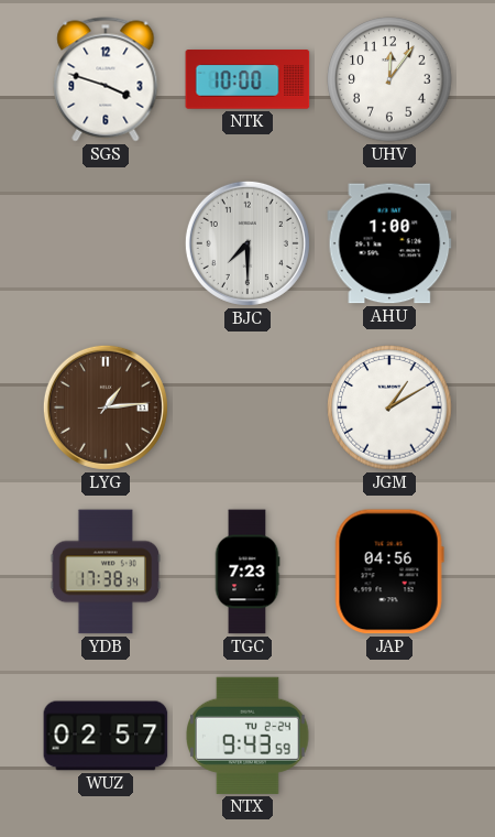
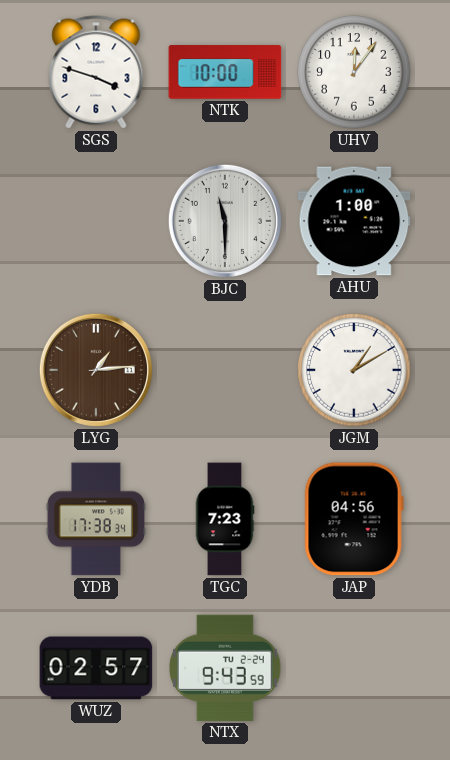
BJC: 7:30 -> 11:30 (225, 221)
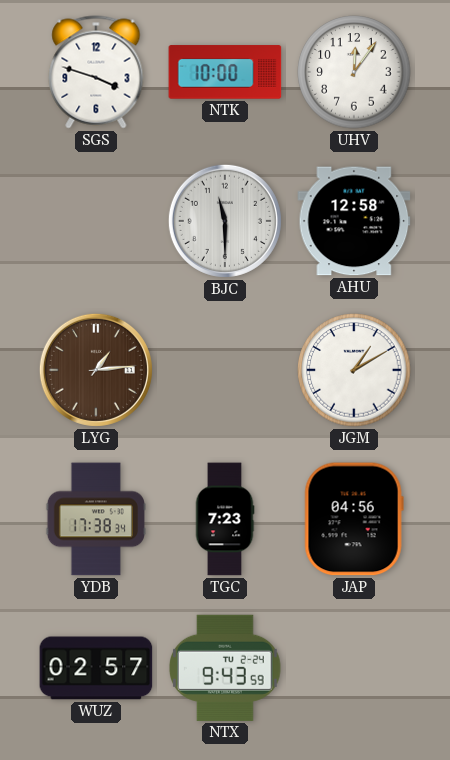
AHU: 1:00 -> 12:58 (354, 221)
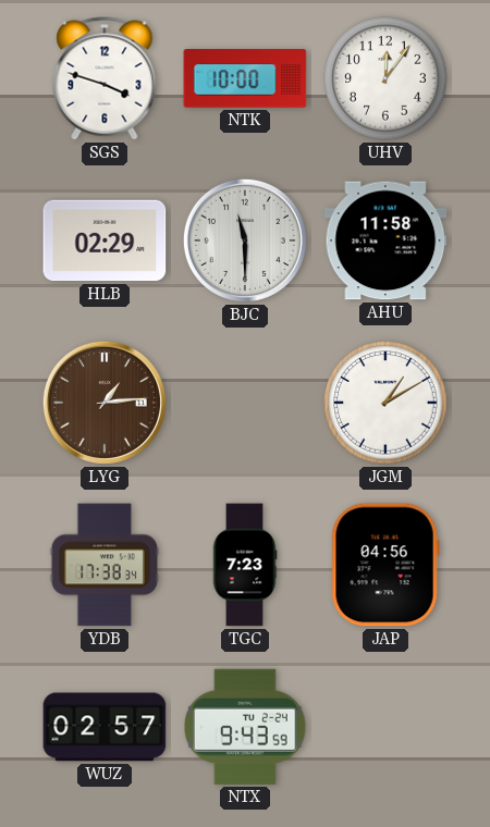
HLB: none -> 02:29 (105, 240)
AHU: 12:58 -> 11:58 (385, 240)
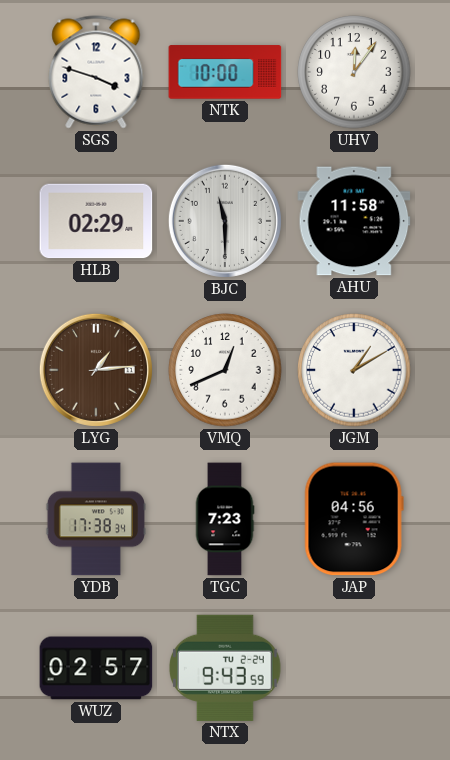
VMQ: none -> 12:41 (225, 370)
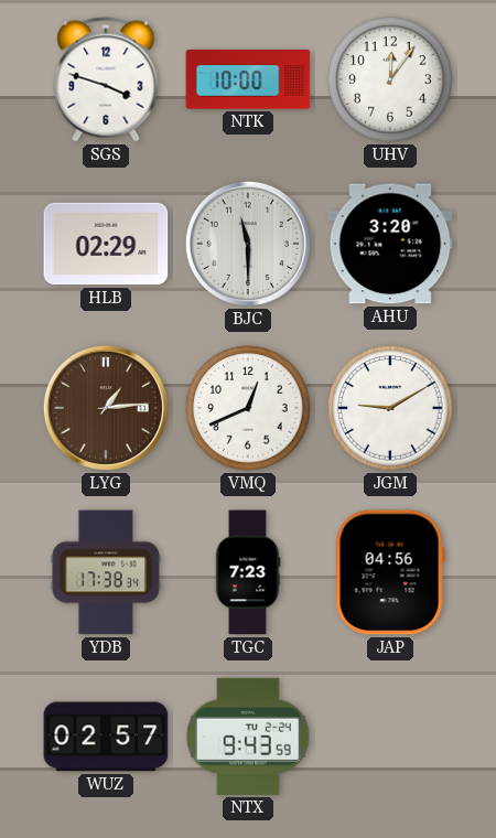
AHU: 11:58 -> 3:20 (390, 244)
JGM: 1:10 -> 9:10 (390, 408)
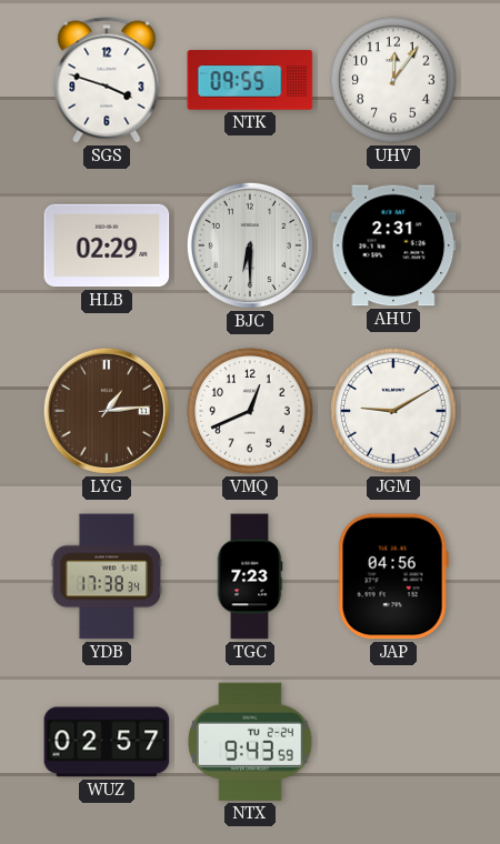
NTK: 10:00 -> 09:55 (250, 80)
BJC: 11:30 -> 6:30 (250, 245)
AHU: 3:20 -> 2:31 (393, 245)
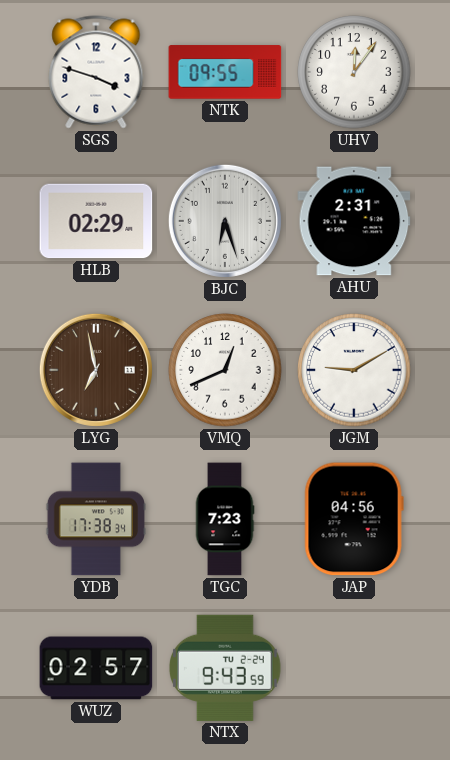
BJC: 6:30 -> 6:27 (225, 221)
LYG: 1:14 -> 6:58 (96, 370)
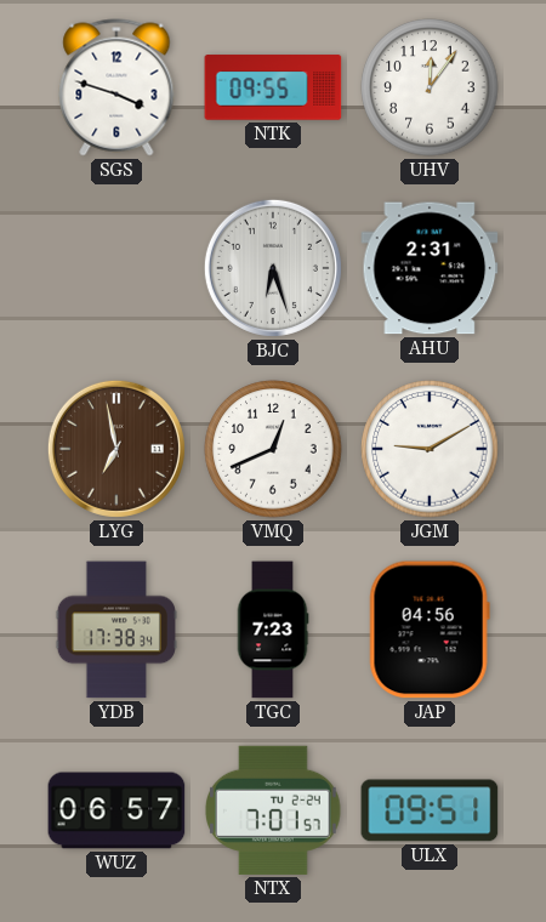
HLB: 02:29 -> none (96, 221)
WUZ: 02:57 -> 06:57 (116, 810)
NTX: 9:43 -> 7:01 (273, 810)
ULX: none -> 09:51 (430, 810)
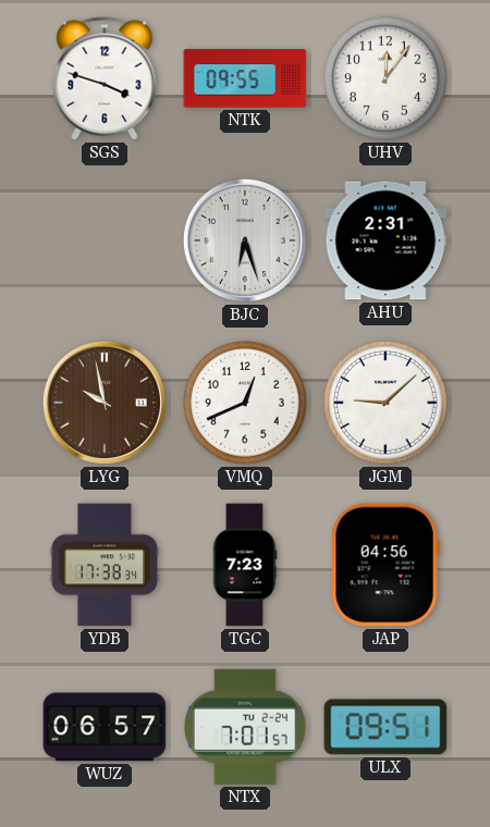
LYG: 6:58 -> 9:58 (105, 403)
JGM: 9:10 -> 9:08 (385, 403)
